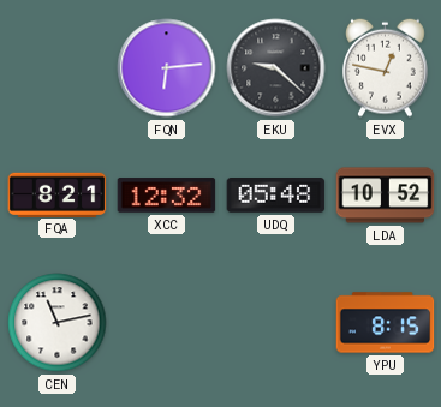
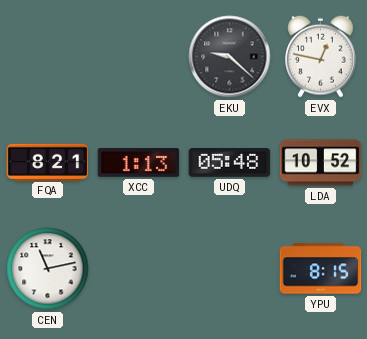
FQN: 6:14 -> none (167, 68)
XCC: 12:32 -> 1:13 (139, 163)
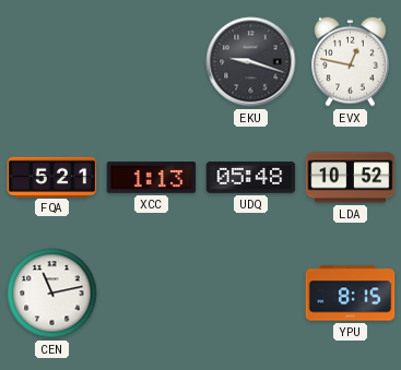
EKU: 9:22 -> 9:18 (251, 62)
FQA: 8:21 -> 5:21 (52, 177)
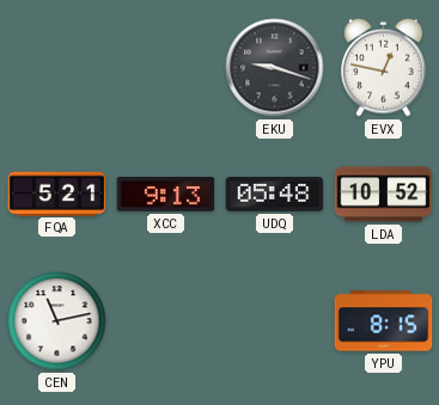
XCC: 1:13 -> 9:13 (166, 195)
